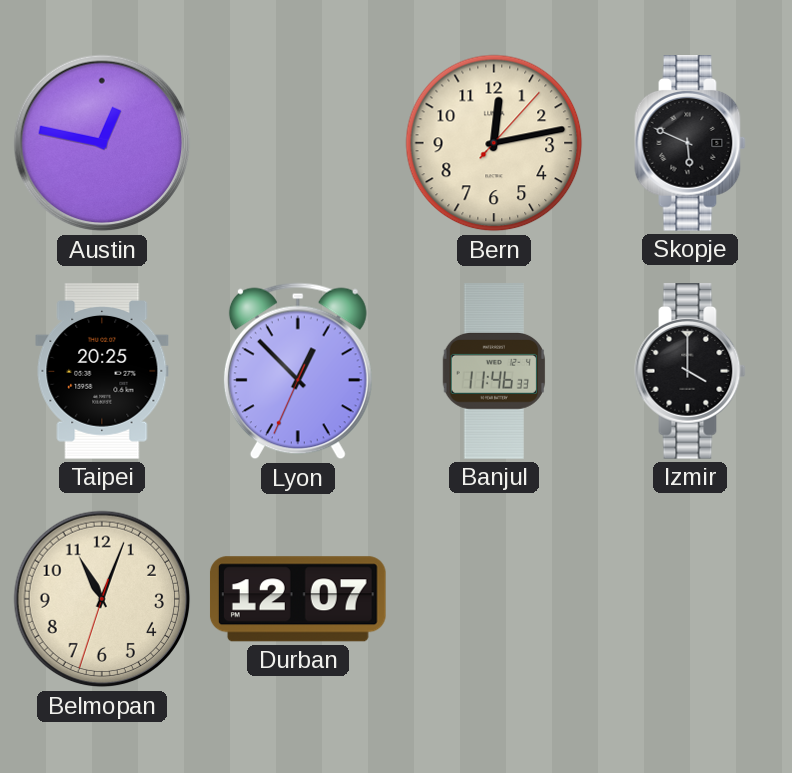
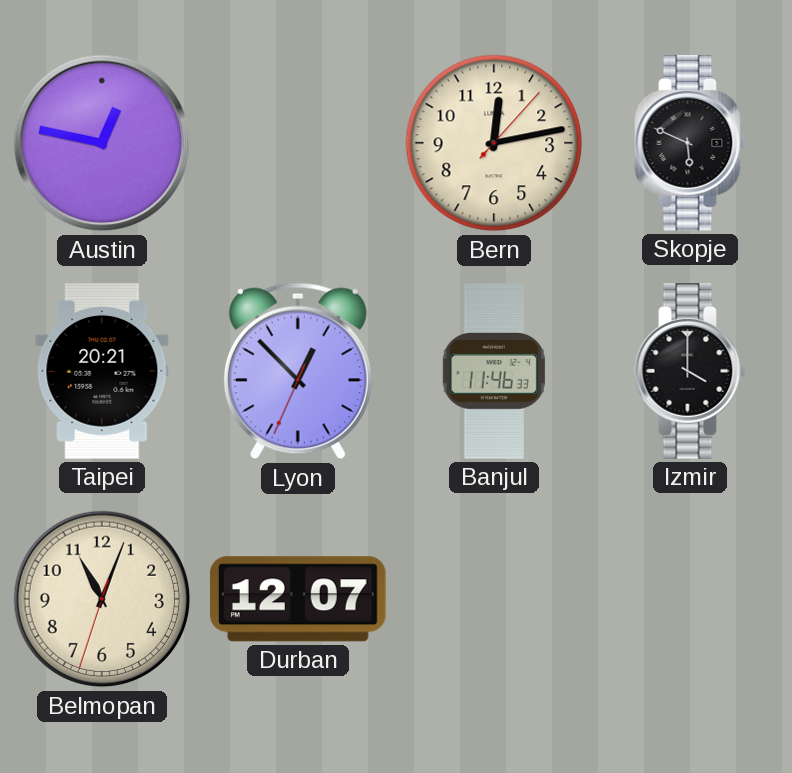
Taipei: 20:25 -> 20:21 (102, 371)
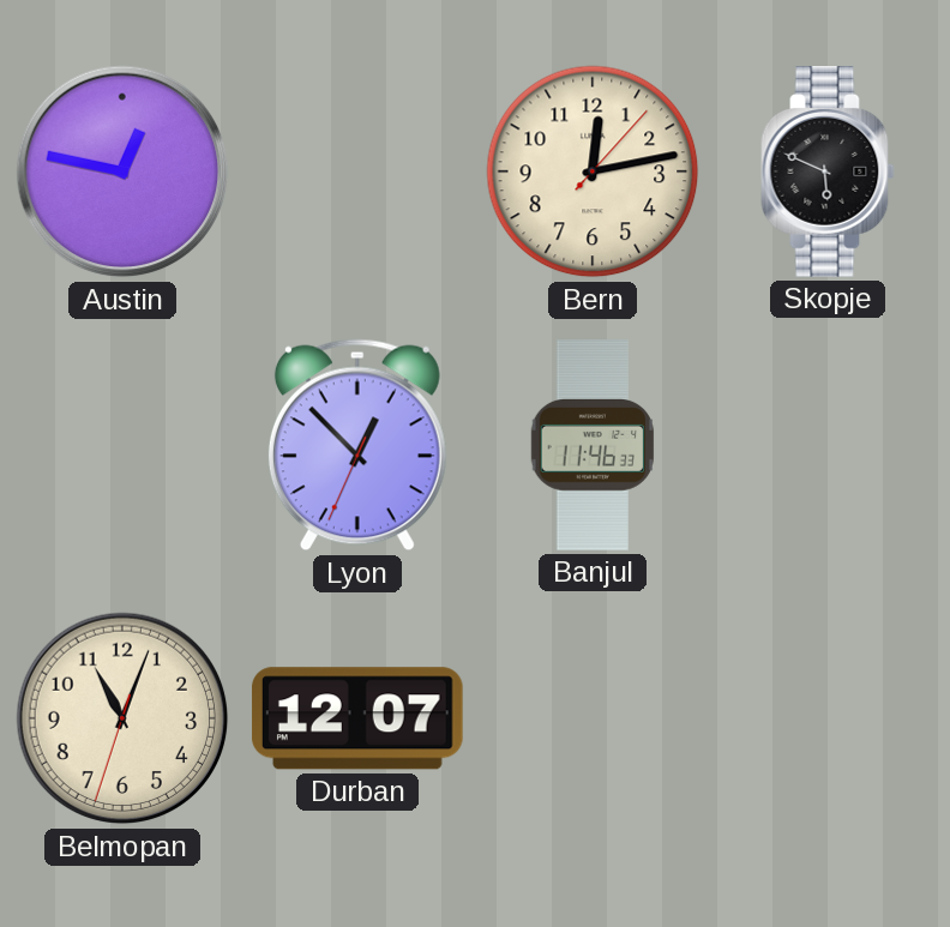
Taipei: 20:21 -> none (102, 371)
Izmir: 4:00 -> none (690, 371)
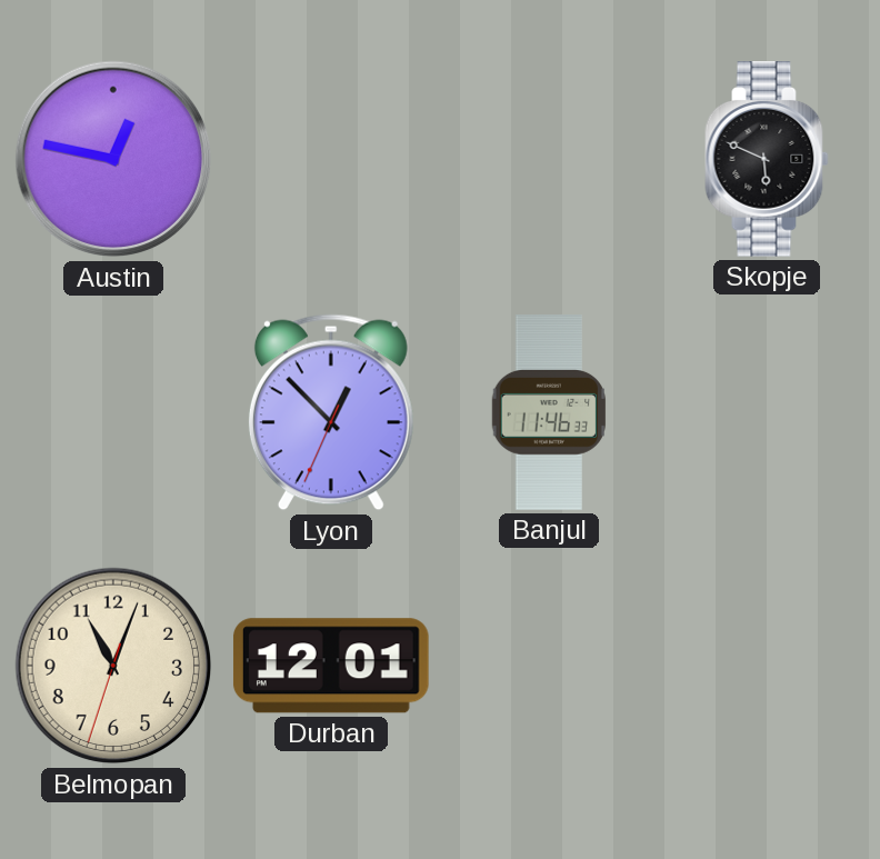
Bern: 12:13 -> none (593, 171)
Durban: 12:07 -> 12:01 (331, 666)
